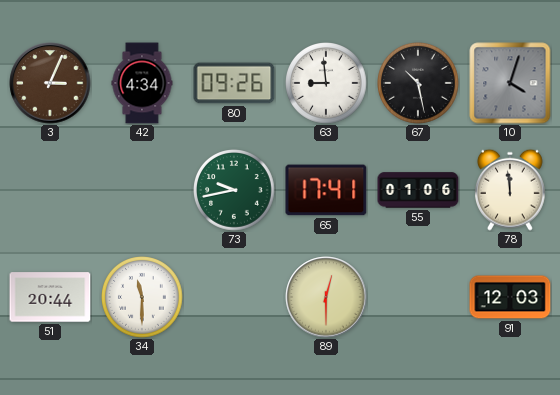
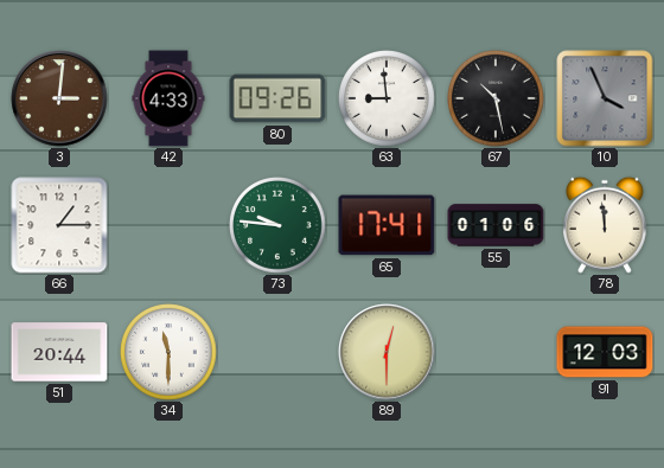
3: 3:04 -> 3:01 (59, 98)
42: 4:34 -> 4:33 (168, 98)
10: 4:03 -> 3:56 (605, 98)
66: none -> 1:15 (59, 225)
73: 9:43 -> 9:46 (279, 226)
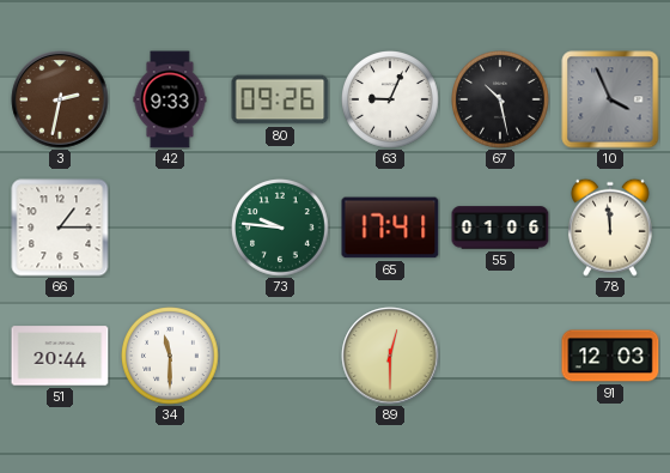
3: 3:01 -> 2:32 (60, 99)
42: 4:33 -> 9:33 (170, 99)
63: 8:59 -> 9:04 (391, 101)
